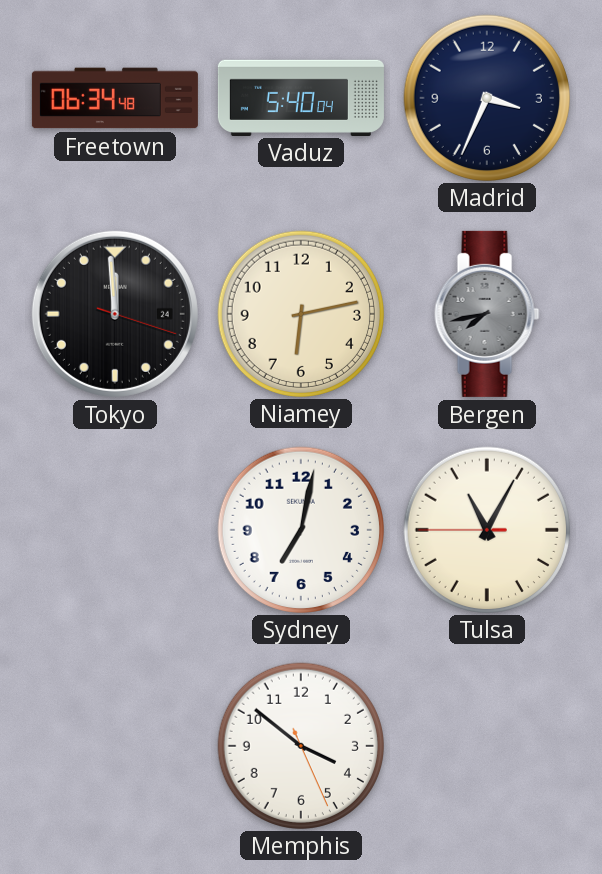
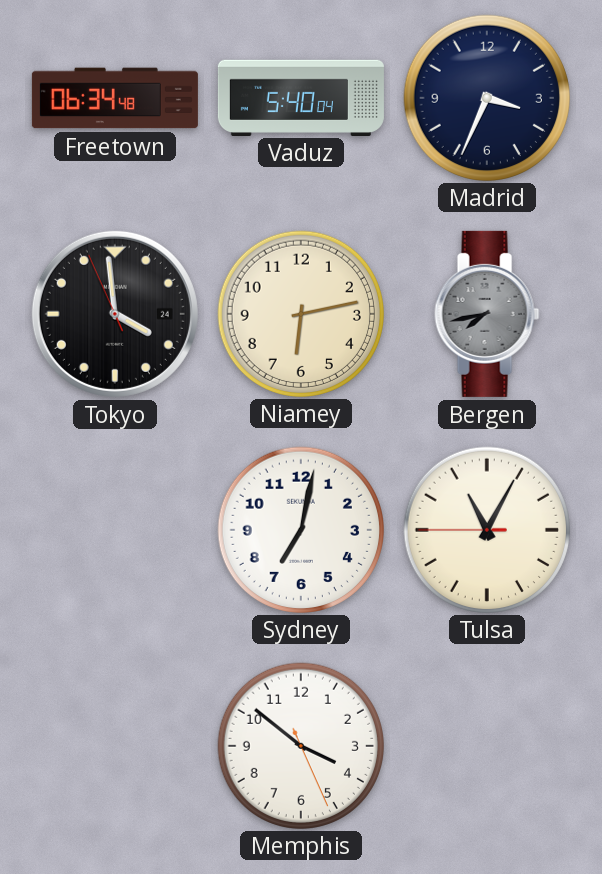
Tokyo: 11:59 -> 3:58 (115, 314)
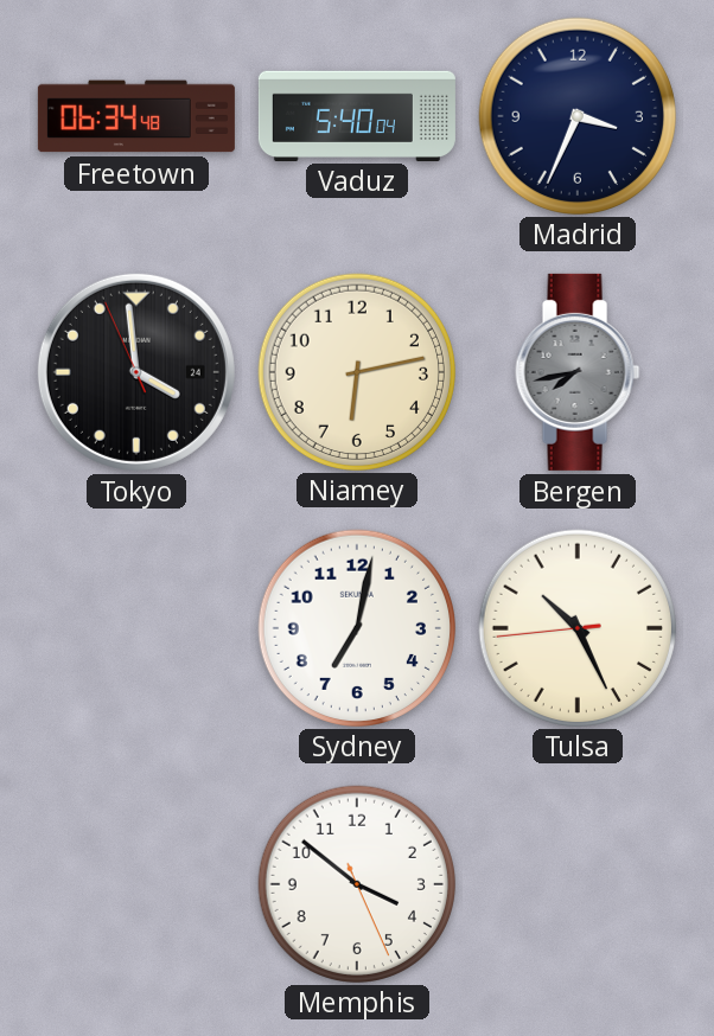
Tulsa: 11:04 -> 10:25 (576, 627)
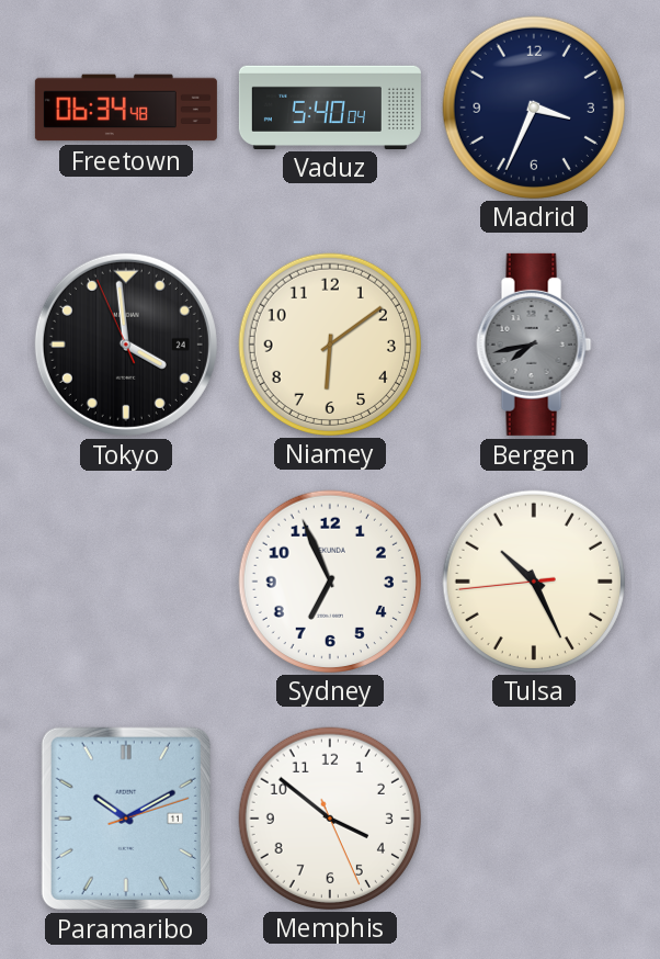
Niamey: 6:13 -> 6:09 (329, 343)
Sydney: 7:02 -> 6:56 (329, 580)
Paramaribo: none -> 10:10 (126, 819)
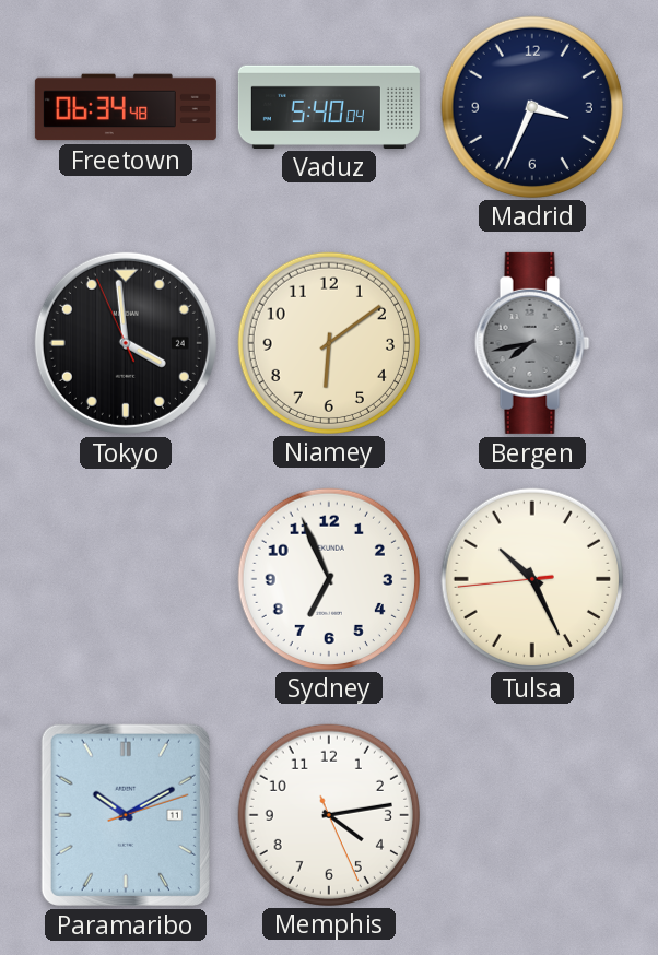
Memphis: 3:51 -> 4:13 (328, 814)
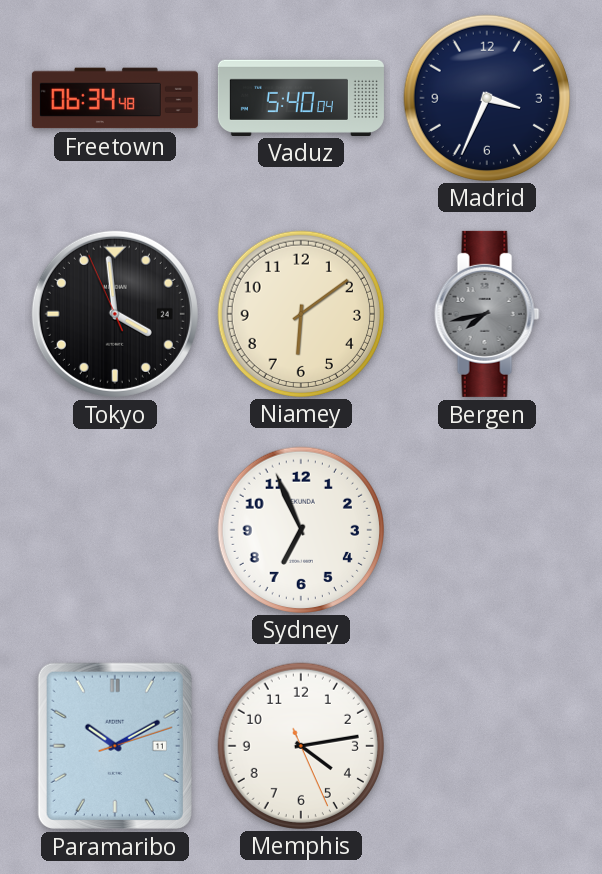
Tulsa: 10:25 -> none (531, 578)
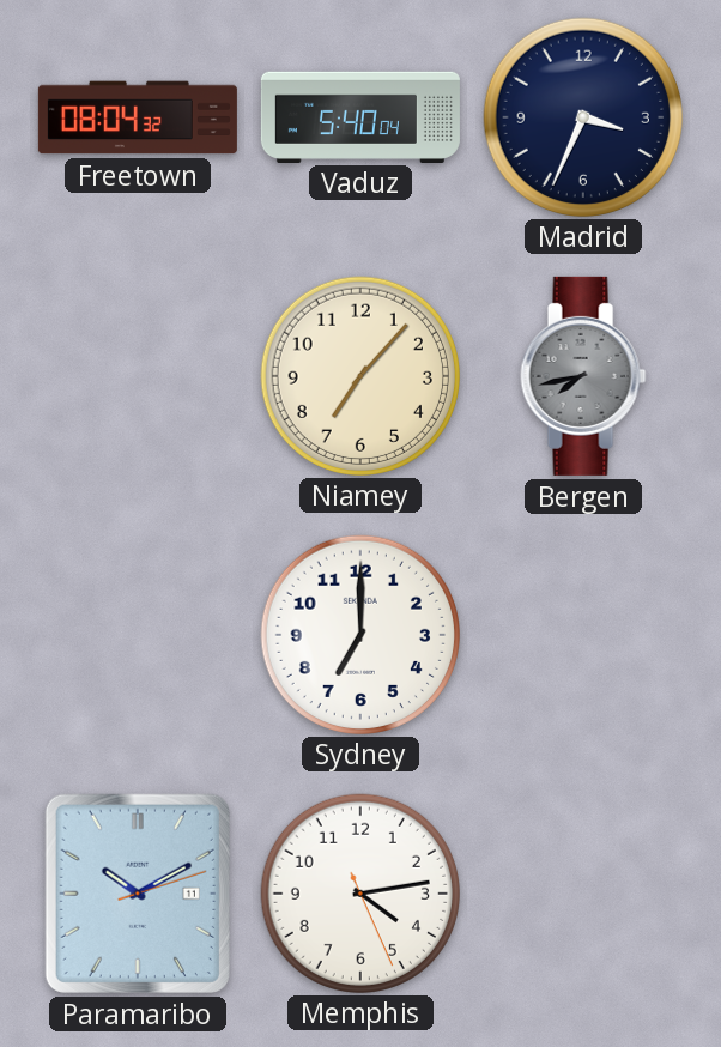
Freetown: 06:34 -> 08:04 (138, 117)
Tokyo: 3:58 -> none (115, 314)
Niamey: 6:09 -> 7:07 (359, 375)
Sydney: 6:56 -> 7:00 (359, 634)
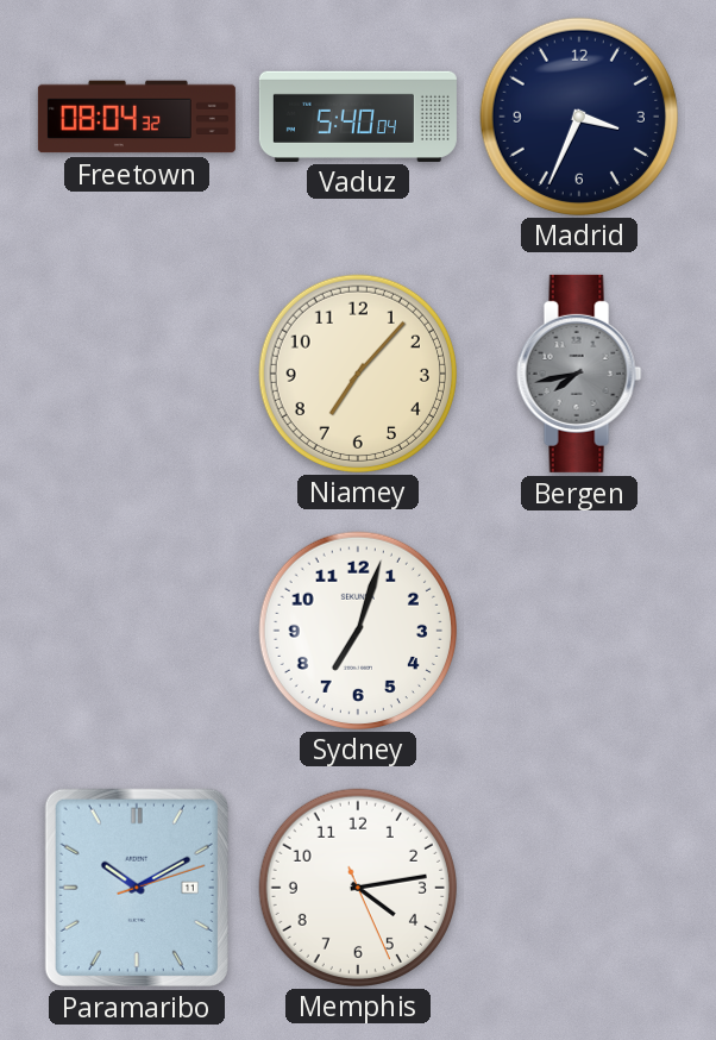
Sydney: 7:00 -> 7:03 (357, 629)
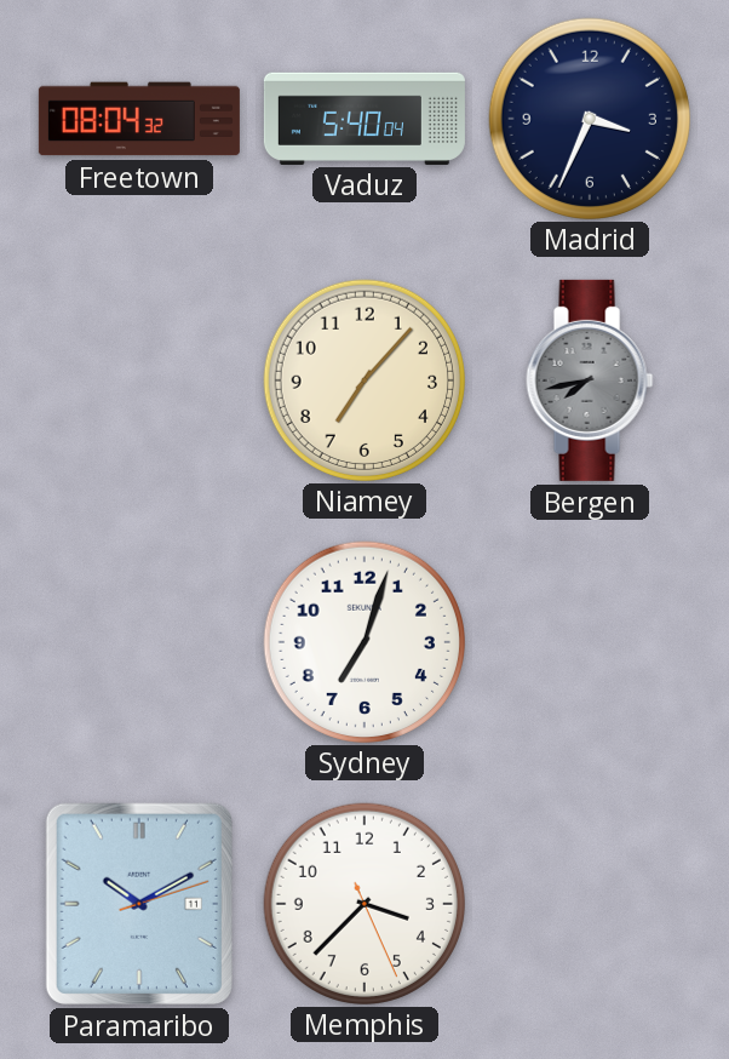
Memphis: 4:13 -> 3:37 (363, 903)
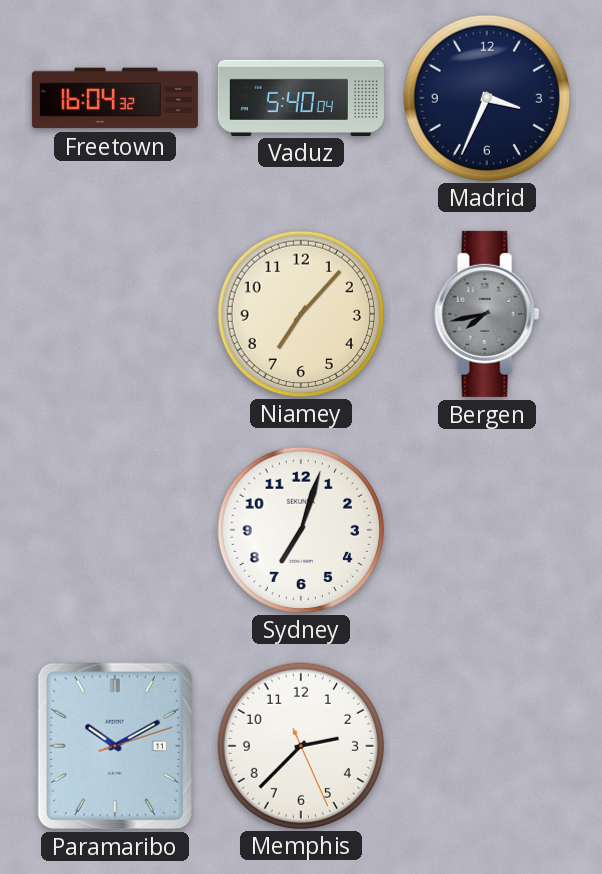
Freetown: 08:04 -> 16:04 (115, 98)
Memphis: 3:37 -> 2:37 (300, 745)
